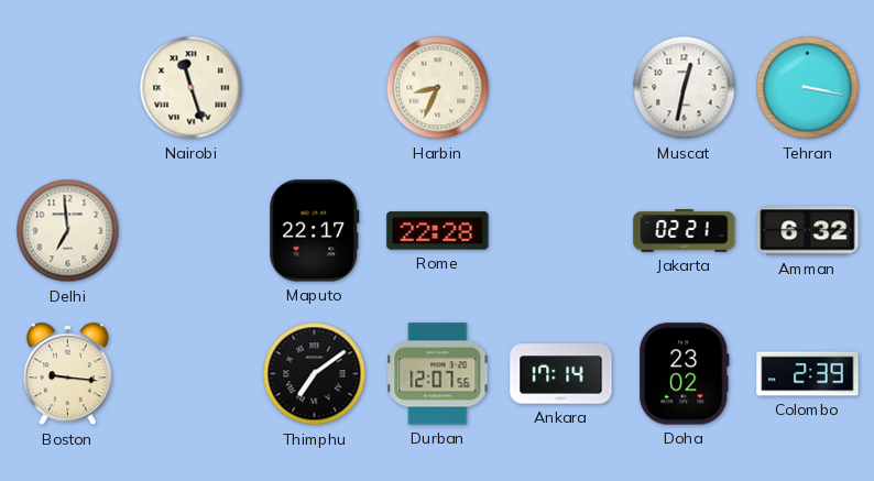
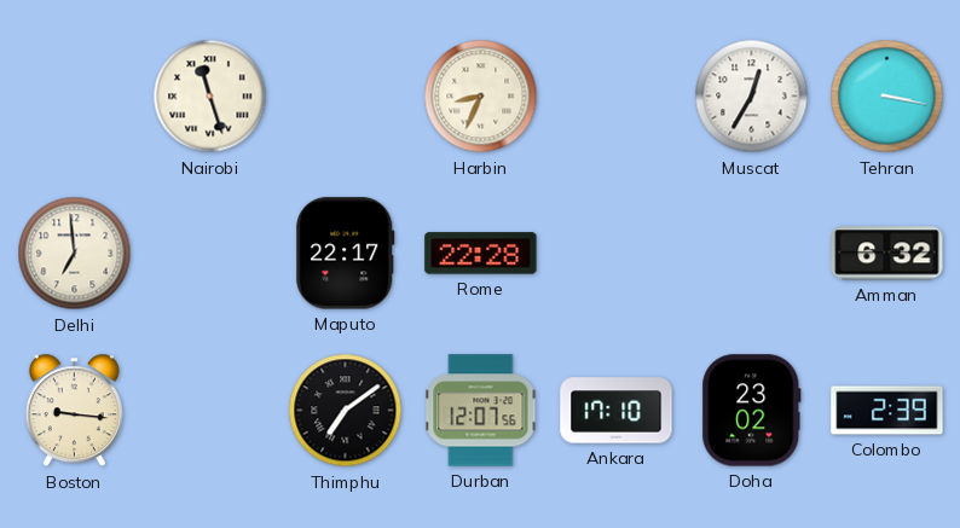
Muscat: 12:32 -> 12:35 (752, 97)
Jakarta: 02:21 -> none (685, 231)
Ankara: 17:14 -> 17:10 (617, 411)
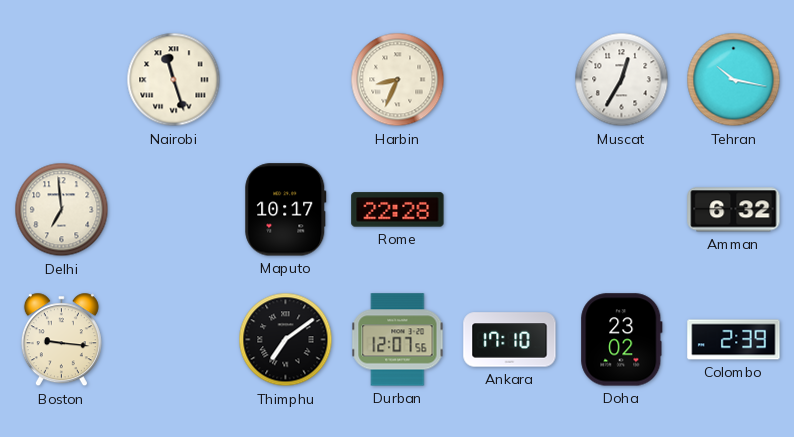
Tehran: 3:17 -> 10:17 (734, 80)
Maputo: 22:17 -> 10:17 (286, 210)
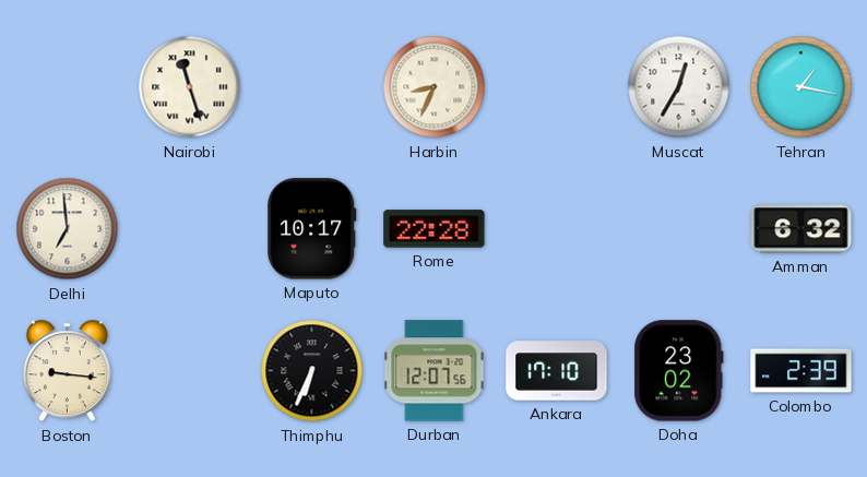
Tehran: 10:17 -> 1:17 (801, 87)
Thimphu: 7:09 -> 6:34 (312, 371)
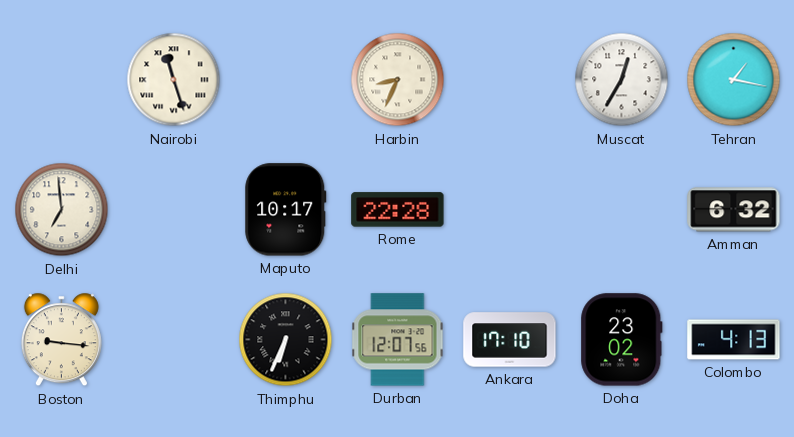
Colombo: 2:39 -> 4:13 (734, 340)
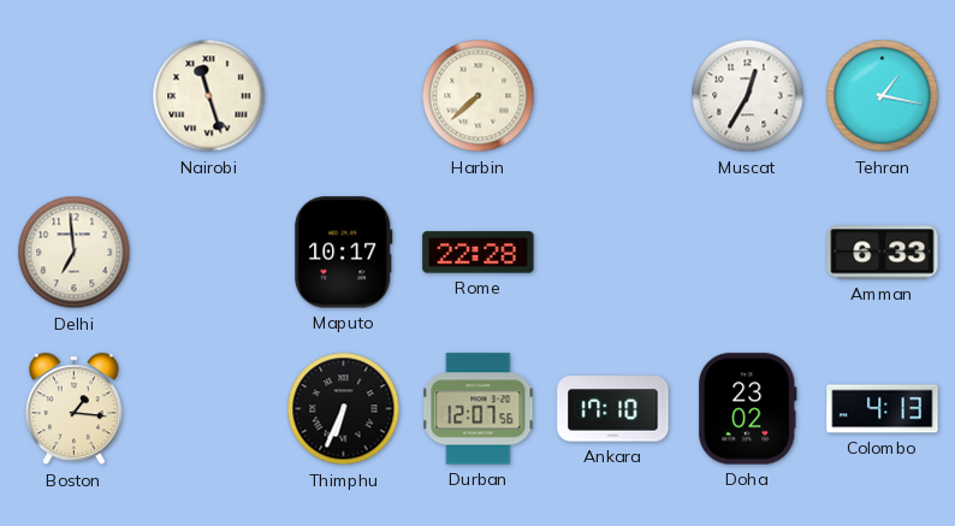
Harbin: 8:34 -> 7:38 (479, 96)
Amman: 6:32 -> 6:33 (883, 253)
Boston: 9:16 -> 1:16 (73, 409)
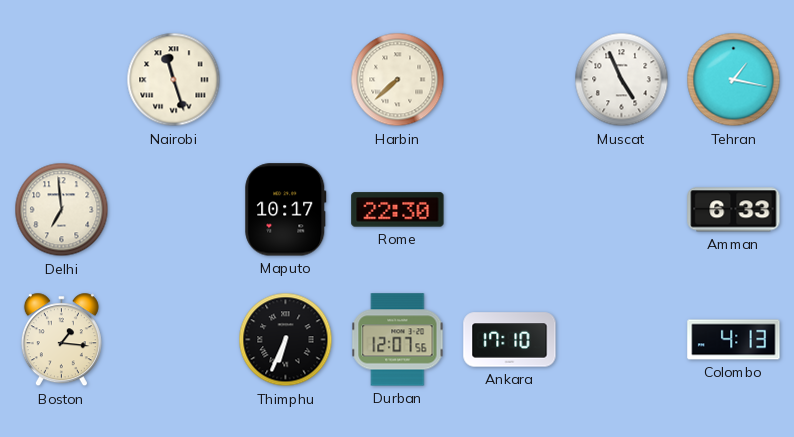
Muscat: 12:35 -> 4:56 (622, 80)
Rome: 22:28 -> 22:30 (398, 210)
Doha: 23:02 -> none (748, 409)
